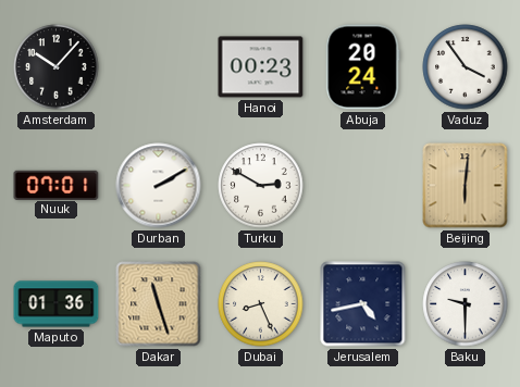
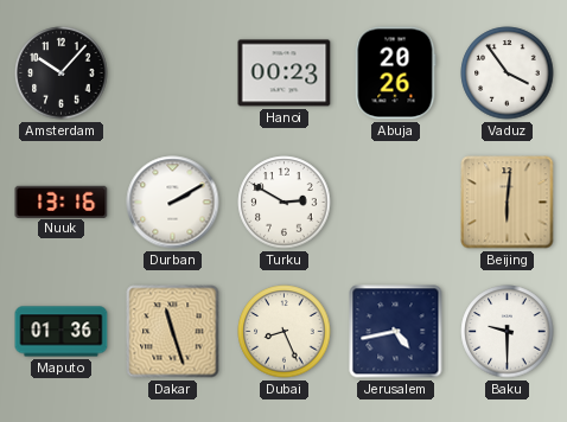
Abuja: 20:24 -> 20:26 (395, 73)
Nuuk: 07:01 -> 13:16 (62, 202)
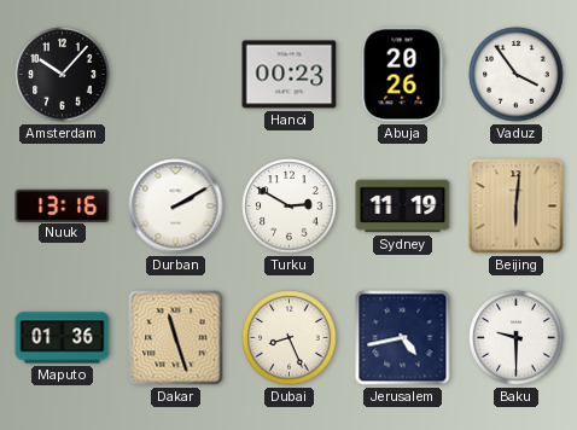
Sydney: none -> 11:19 (403, 207)
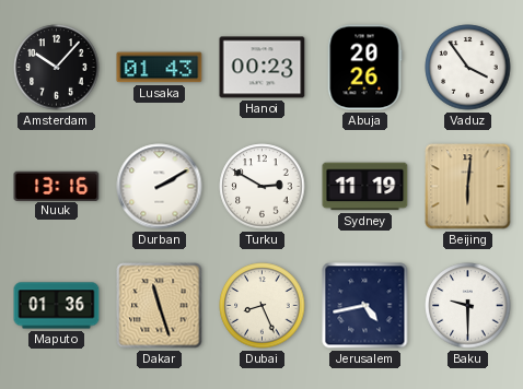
Lusaka: none -> 01:43 (160, 68)
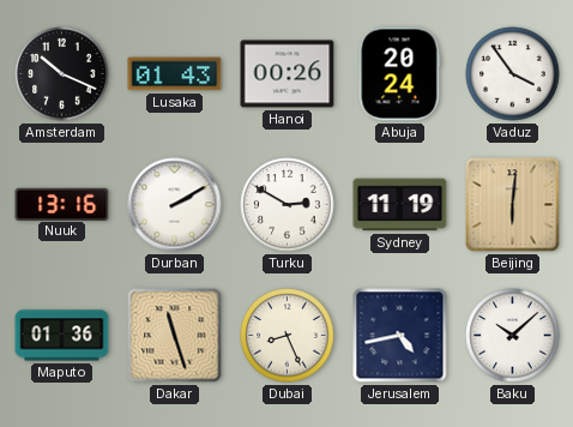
Amsterdam: 10:07 -> 10:19 (62, 74)
Hanoi: 00:23 -> 00:26 (288, 74)
Abuja: 20:26 -> 20:24 (399, 74)
Baku: 9:30 -> 10:08 (513, 336)
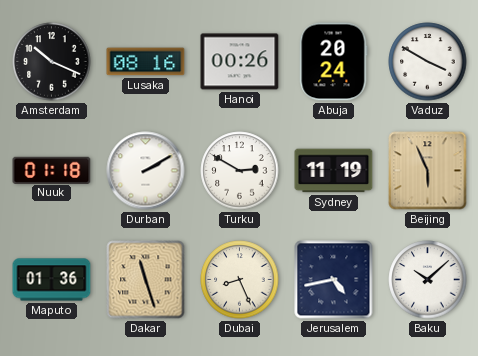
Lusaka: 01:43 -> 08:16 (146, 62)
Vaduz: 3:54 -> 3:50 (428, 62)
Nuuk: 13:16 -> 01:18 (52, 170)
Beijing: 6:01 -> 5:56 (428, 171)
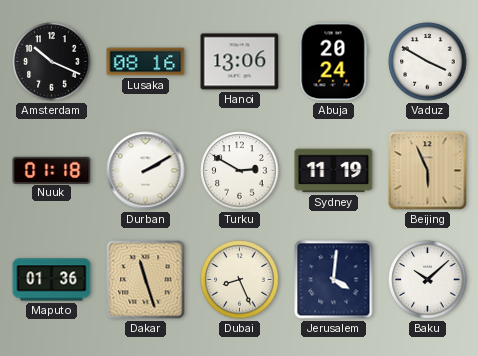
Hanoi: 00:26 -> 13:06 (240, 62)
Jerusalem: 4:43 -> 4:01 (334, 280)
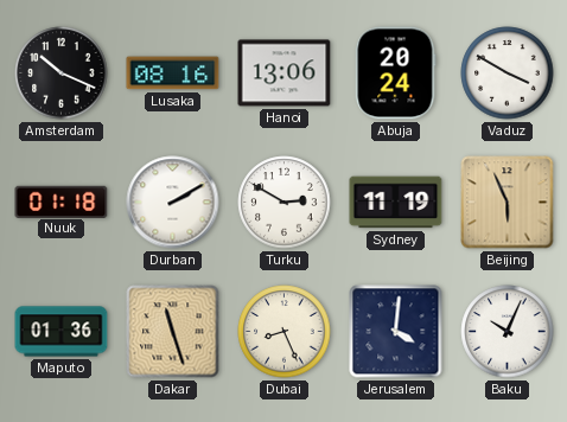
Baku: 10:08 -> 10:04 (508, 332)
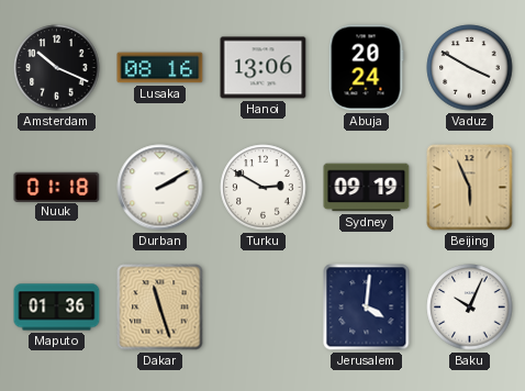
Sydney: 11:19 -> 09:19 (367, 188)
Dubai: 8:26 -> none (285, 332)
